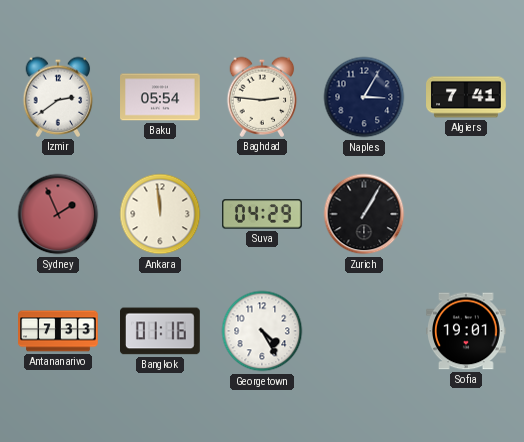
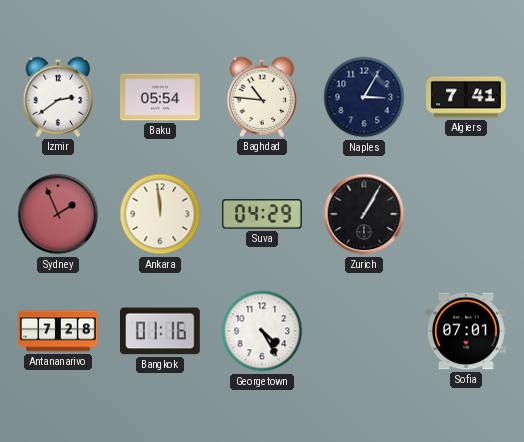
Baghdad: 2:46 -> 10:46 (262, 97)
Antananarivo: 7:33 -> 7:28 (58, 331)
Sofia: 19:01 -> 07:01 (467, 331)
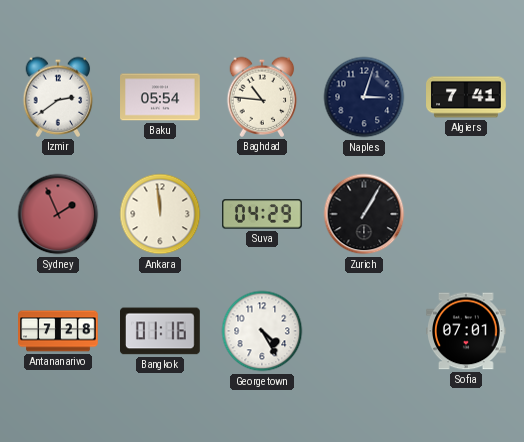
Naples: 3:05 -> 3:03 (364, 97)
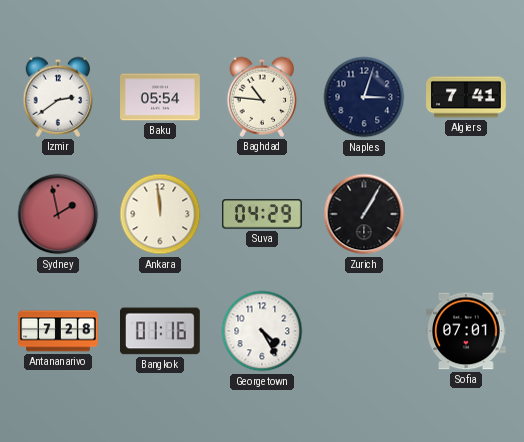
Sydney: 1:56 -> 1:58 (58, 214)
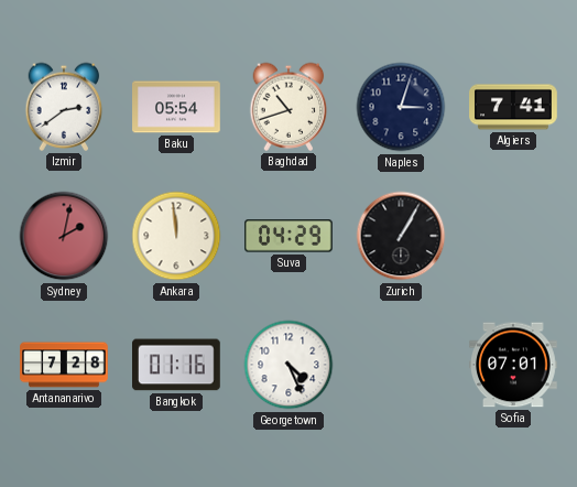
Baghdad: 10:46 -> 10:42 (288, 107)
Sydney: 1:58 -> 2:02 (64, 236)
Georgetown: 4:25 -> 4:26 (288, 365)
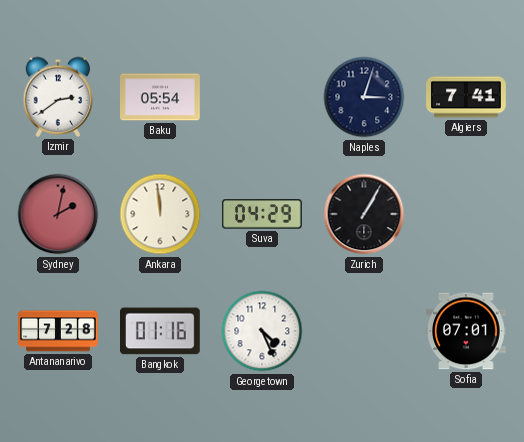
Baghdad: 10:42 -> none (288, 107)
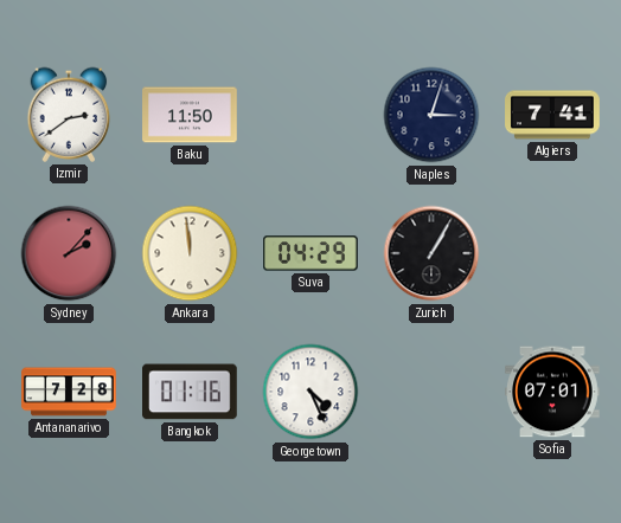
Baku: 05:54 -> 11:50 (190, 115)
Sydney: 2:02 -> 2:07 (69, 253)
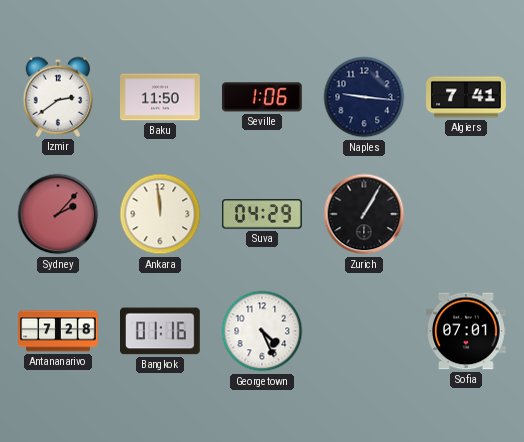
Seville: none -> 1:06 (262, 97)
Naples: 3:03 -> 9:16 (364, 97)
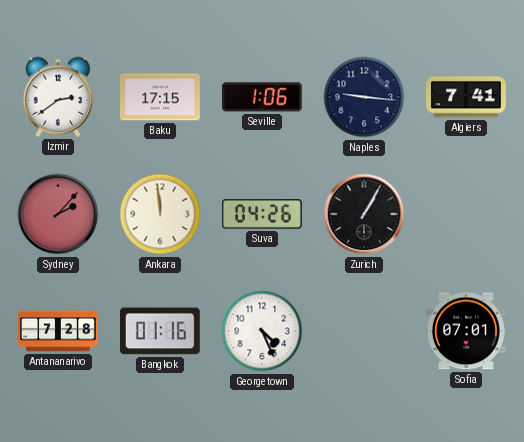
Baku: 11:50 -> 17:15 (160, 97)
Suva: 04:29 -> 04:26 (263, 214)
